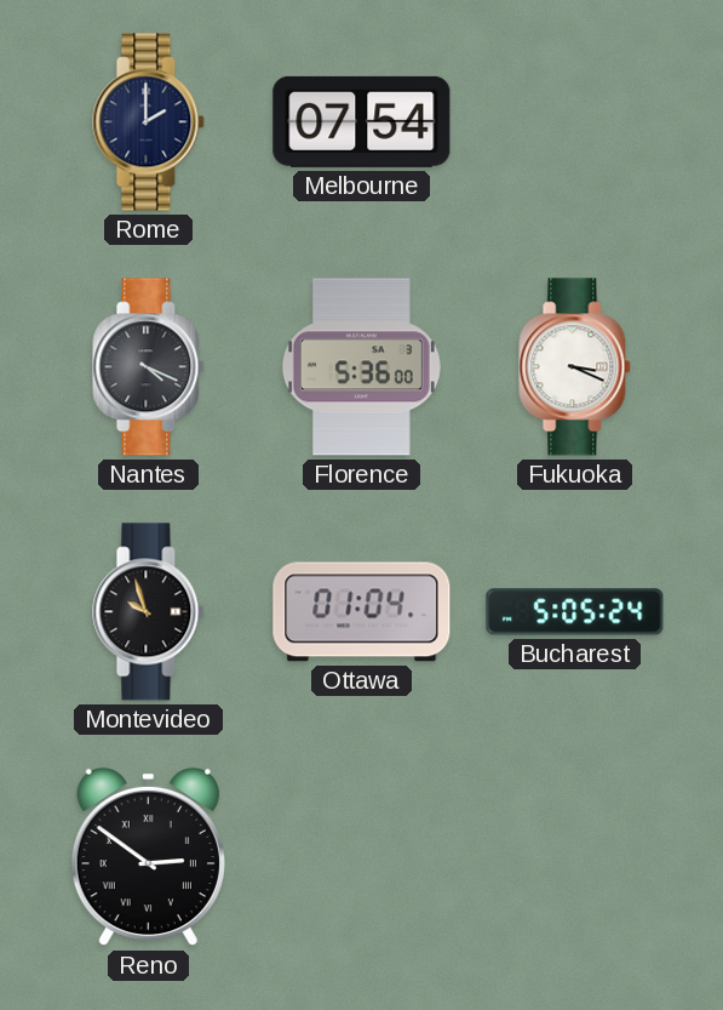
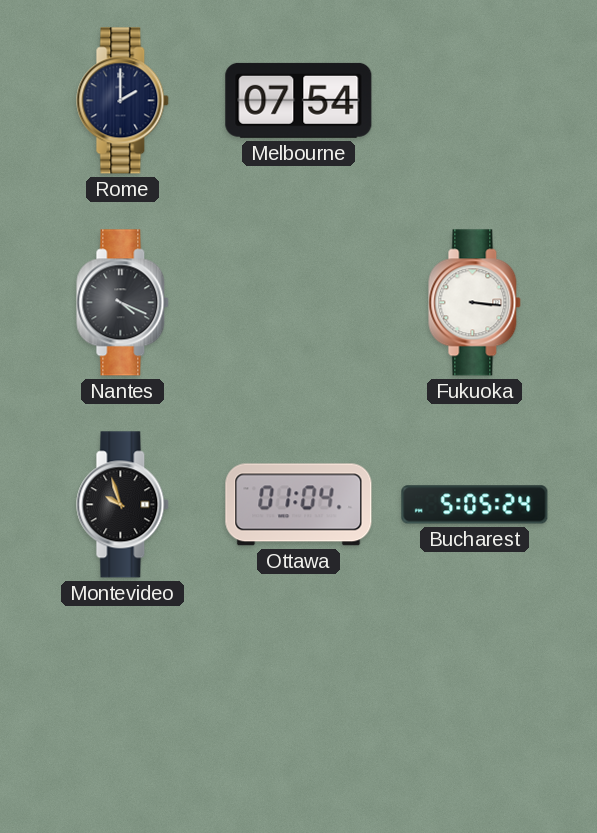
Florence: 5:36 -> none (361, 367)
Fukuoka: 3:19 -> 3:16 (475, 303)
Reno: 2:51 -> none (148, 857)
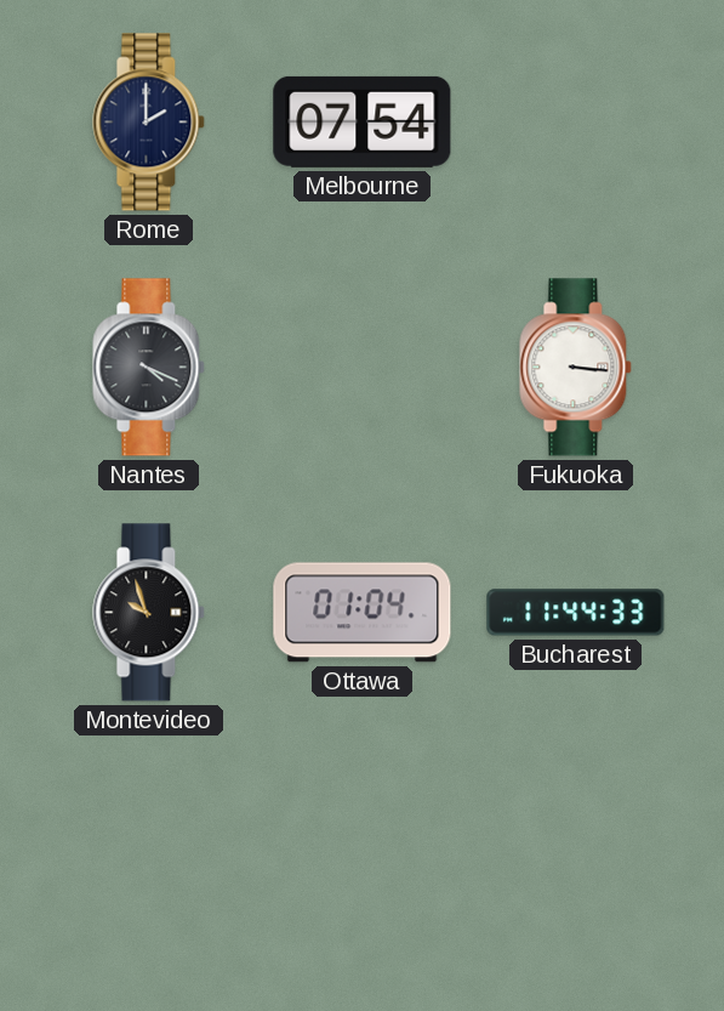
Bucharest: 5:05 -> 11:44 (576, 613)
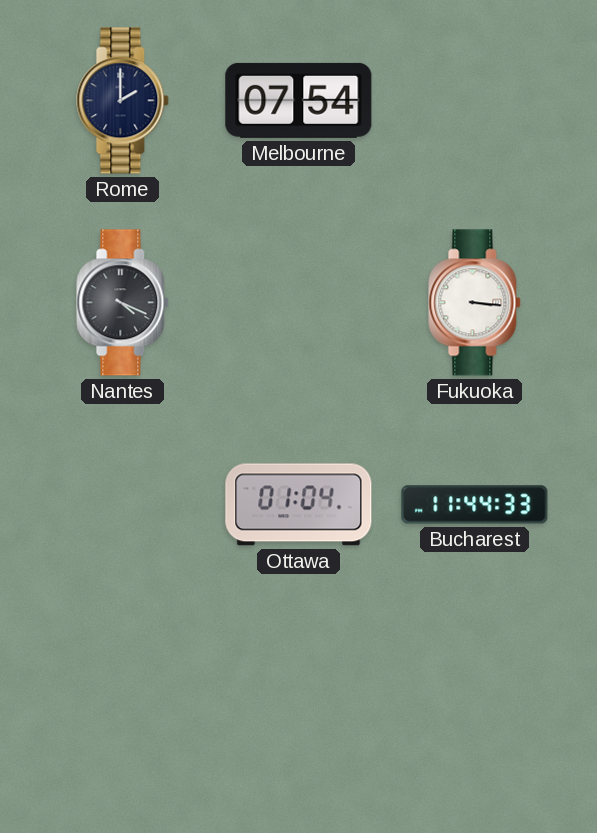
Montevideo: 9:57 -> none (149, 613)
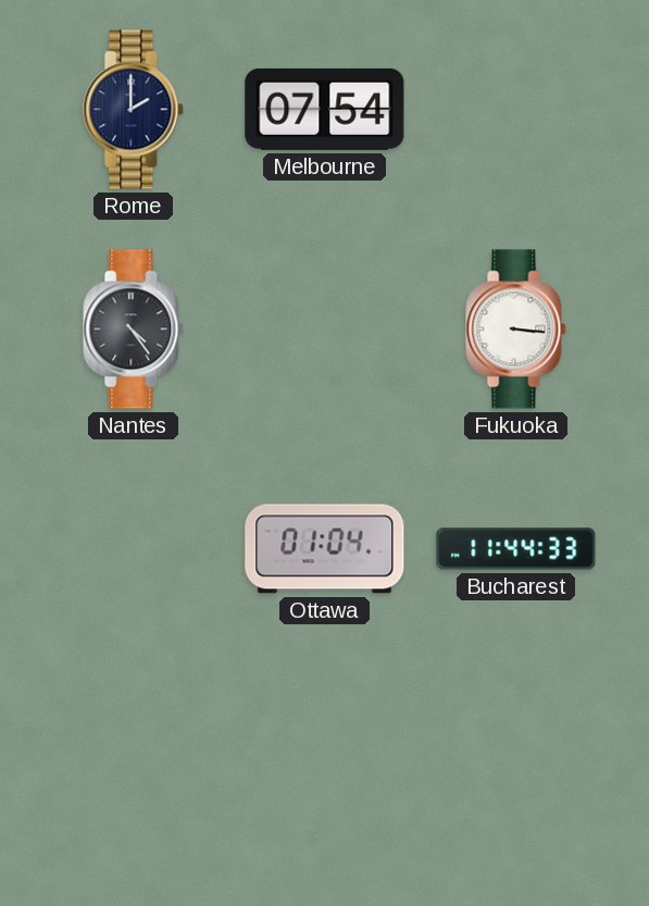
Nantes: 4:19 -> 4:24 (134, 330)
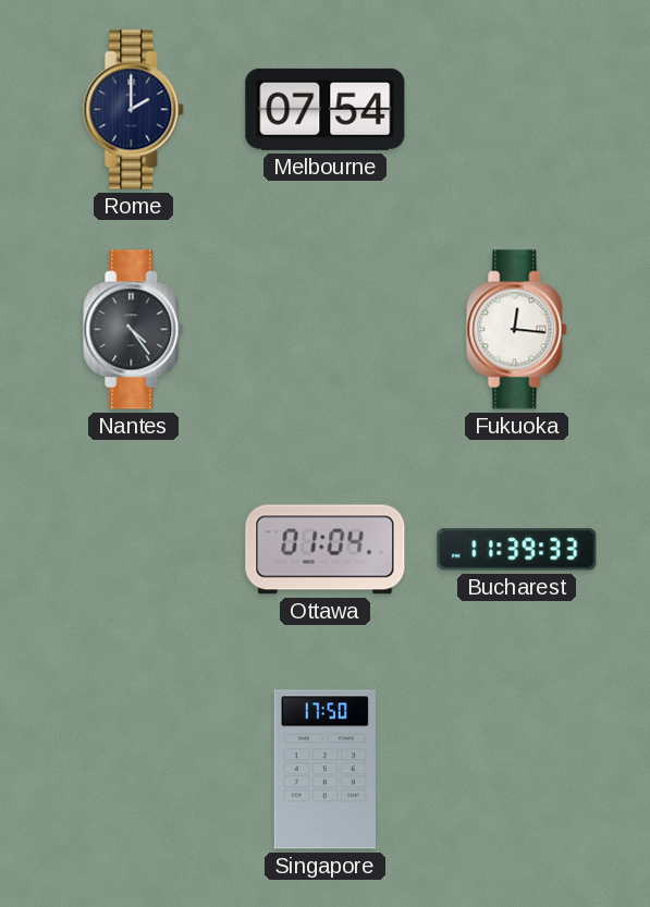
Fukuoka: 3:16 -> 12:16 (517, 330)
Bucharest: 11:44 -> 11:39 (517, 550)
Singapore: none -> 17:50 (324, 770)
